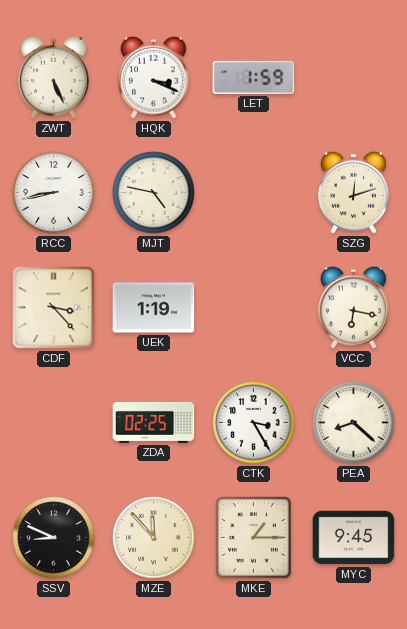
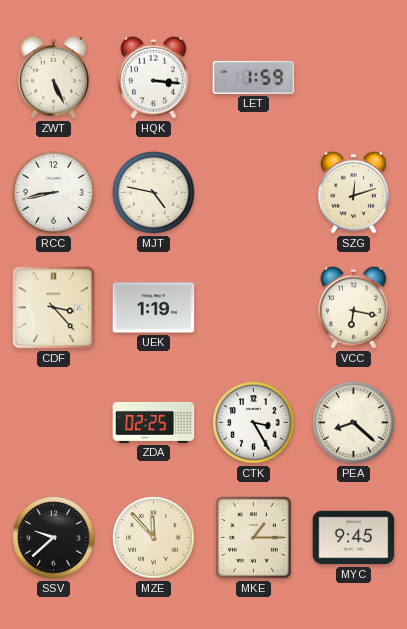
HQK: 3:19 -> 3:16 (154, 77)
SSV: 8:49 -> 9:38 (54, 538)
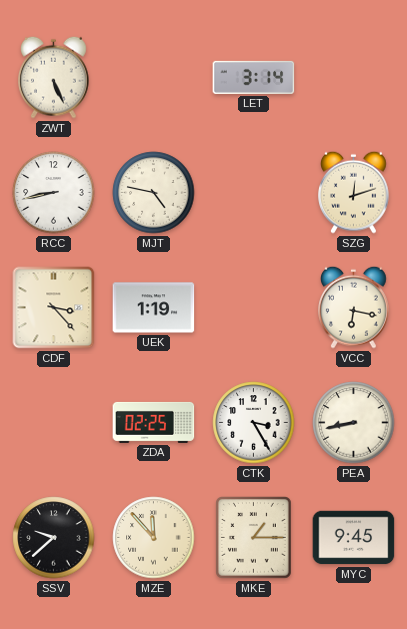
HQK: 3:16 -> none (154, 77)
LET: 1:59 -> 3:14 (254, 77)
PEA: 8:22 -> 8:43 (354, 423)
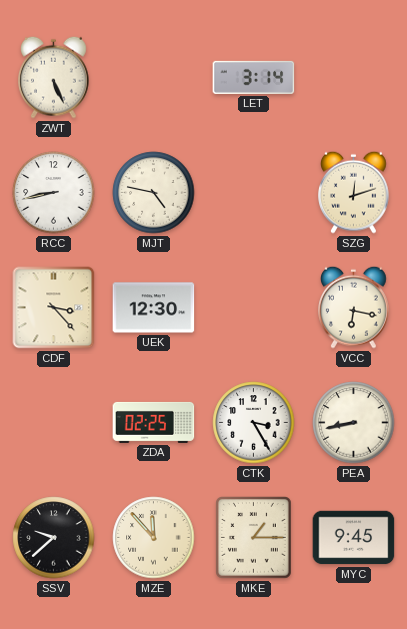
UEK: 1:19 -> 12:30 (154, 308)
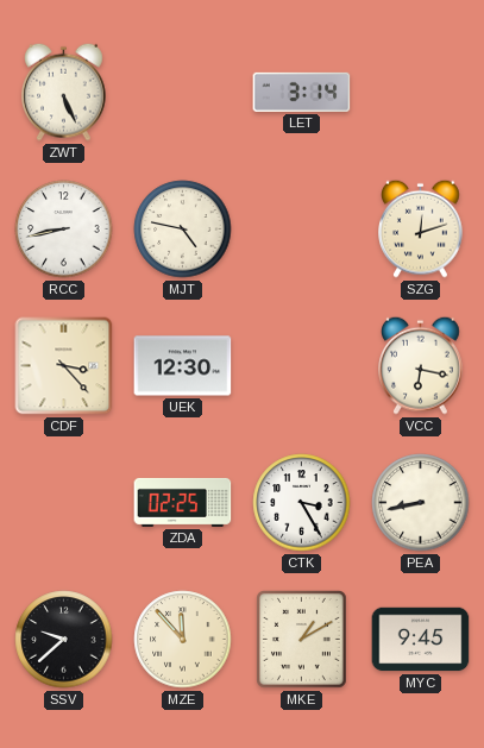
MKE: 1:15 -> 1:10 (302, 640)
